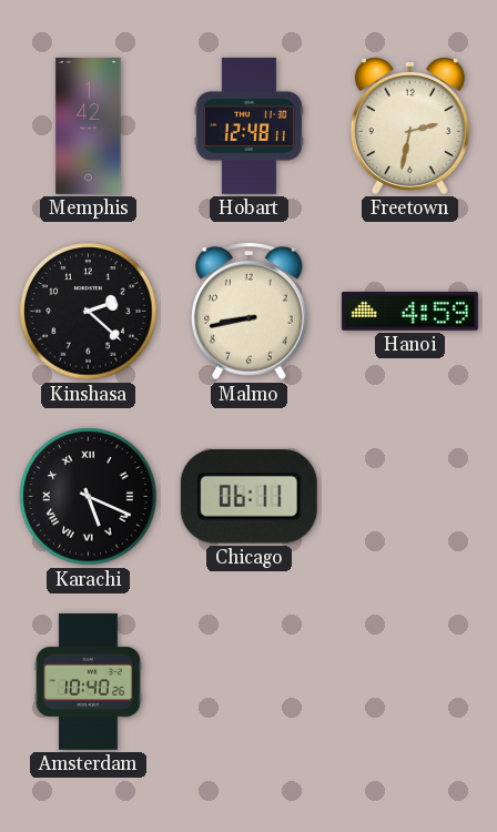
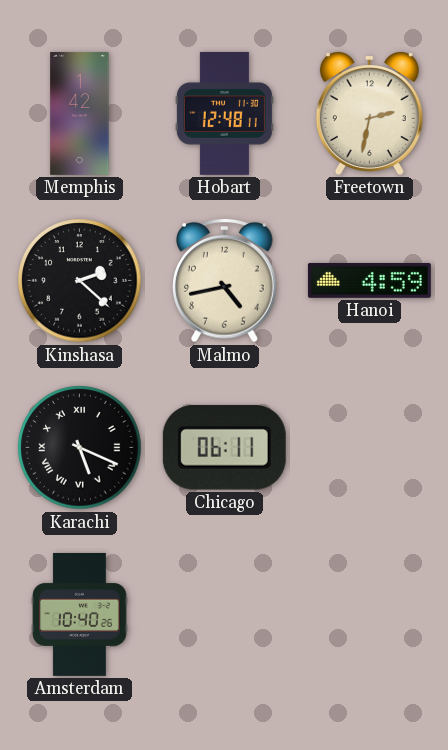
Malmo: 8:43 -> 4:43 (225, 280)
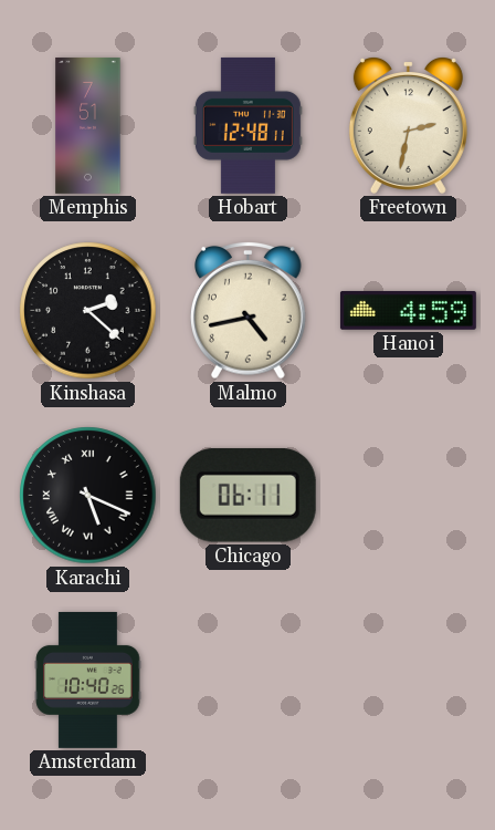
Memphis: 1:42 -> 7:51 (88, 125)
